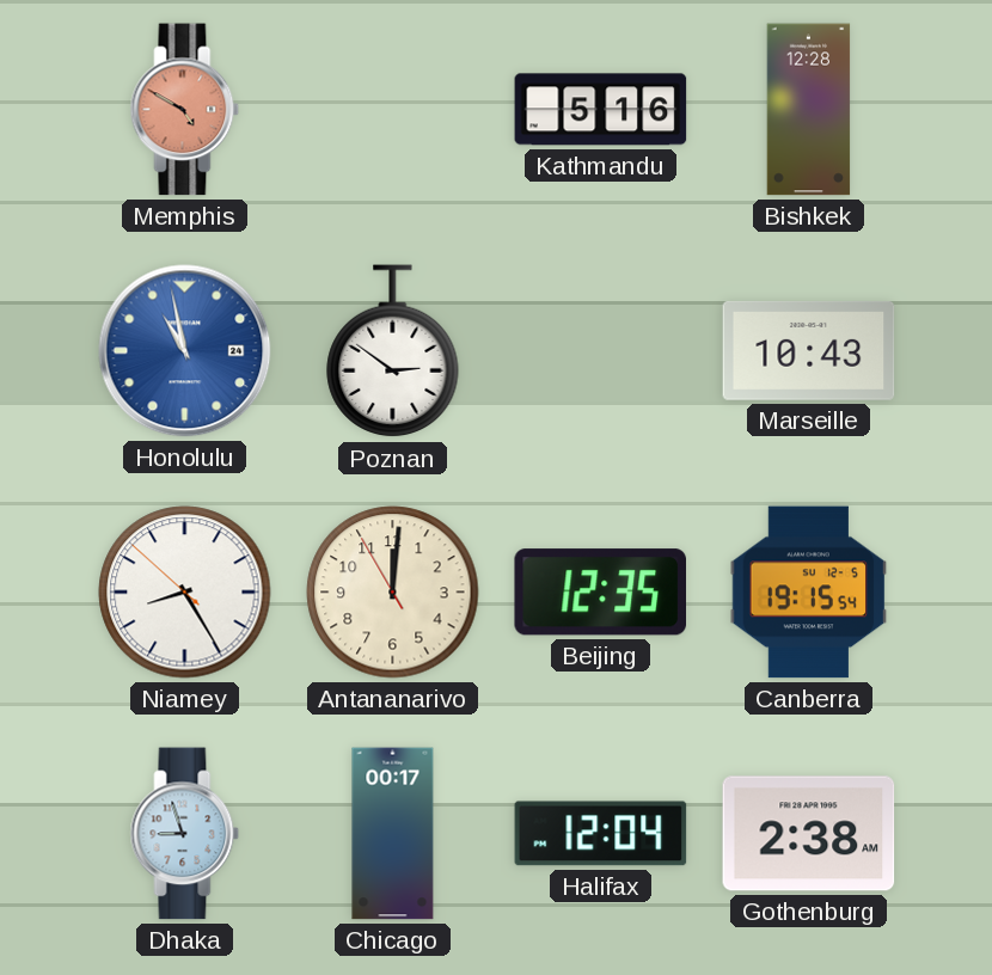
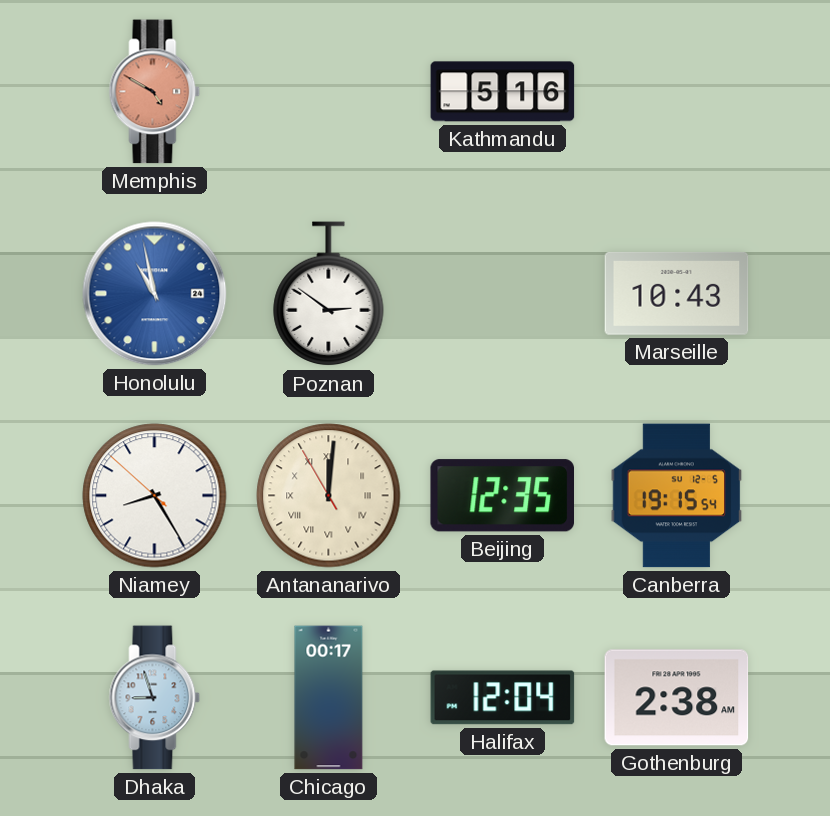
Bishkek: 12:28 -> none (809, 110)
Antananarivo numerals: Arabic -> Roman (329, 496)
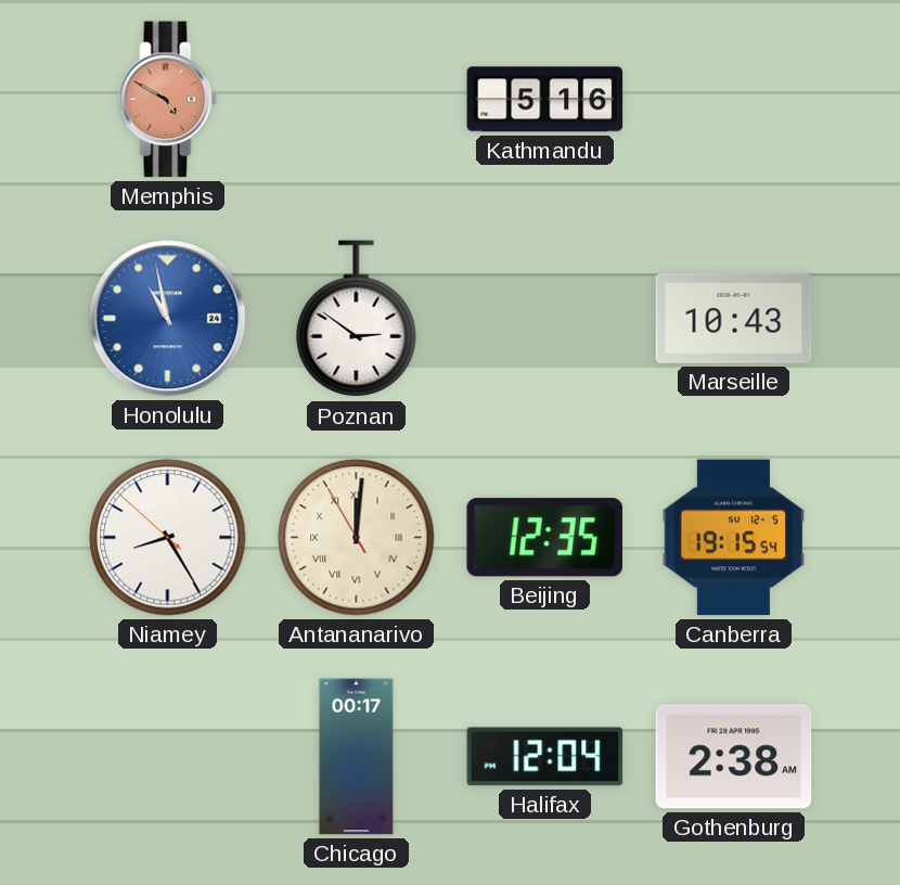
Dhaka: 8:57 -> none (155, 698)
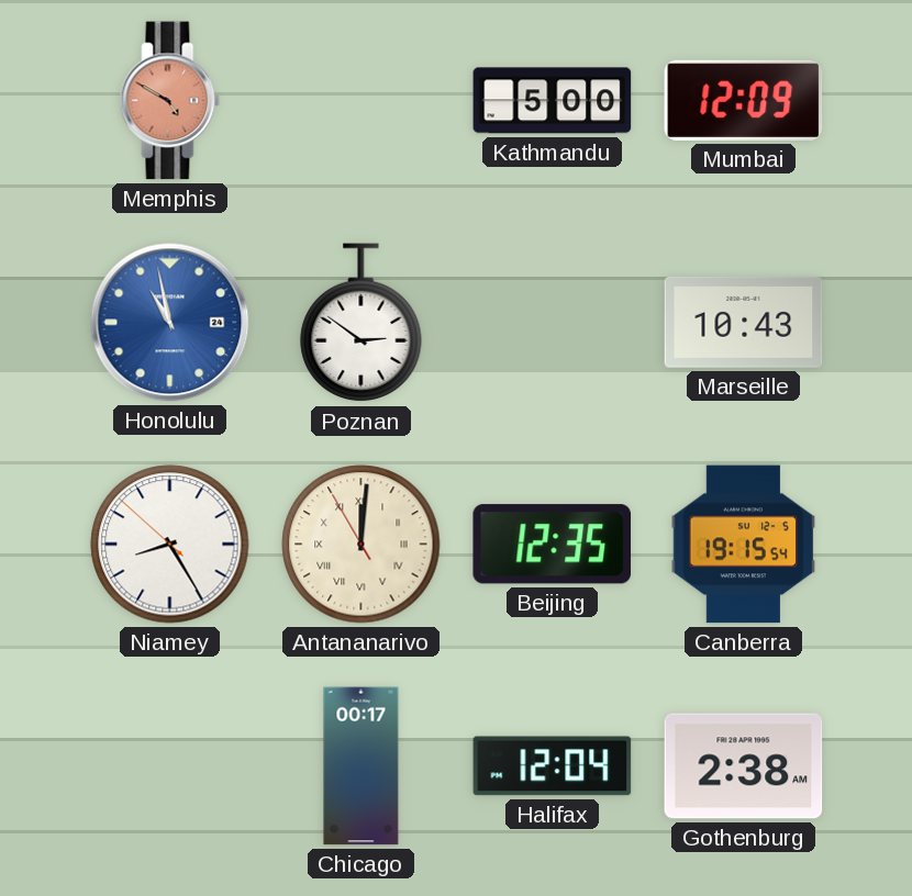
Kathmandu: 5:16 -> 5:00 (553, 101)
Mumbai: none -> 12:09 (744, 100)
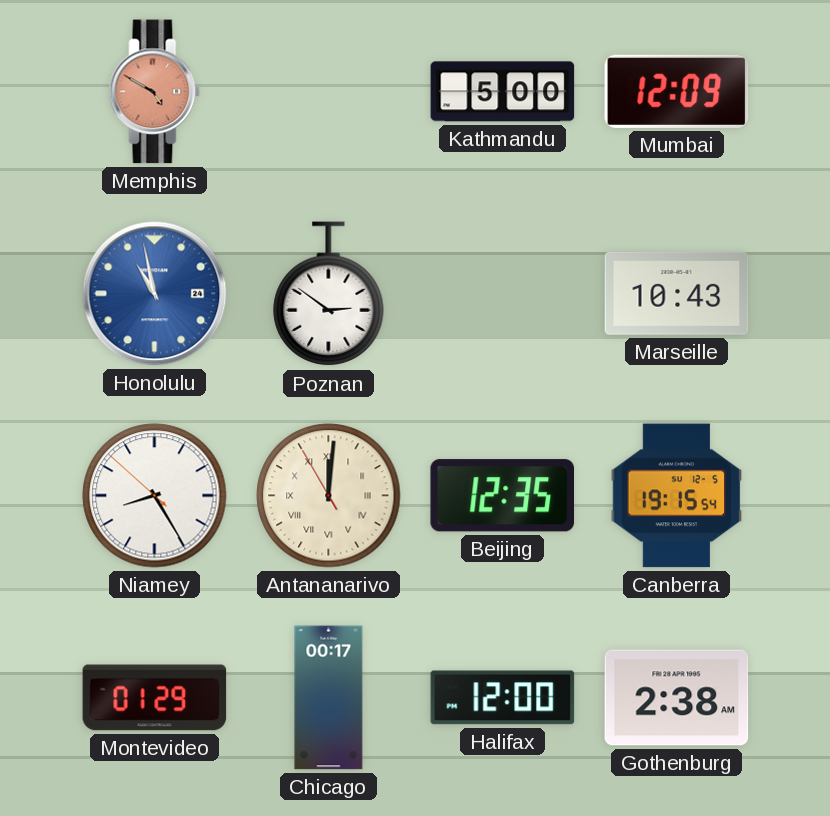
Montevideo: none -> 01:29 (155, 698)
Halifax: 12:04 -> 12:00 (503, 698)
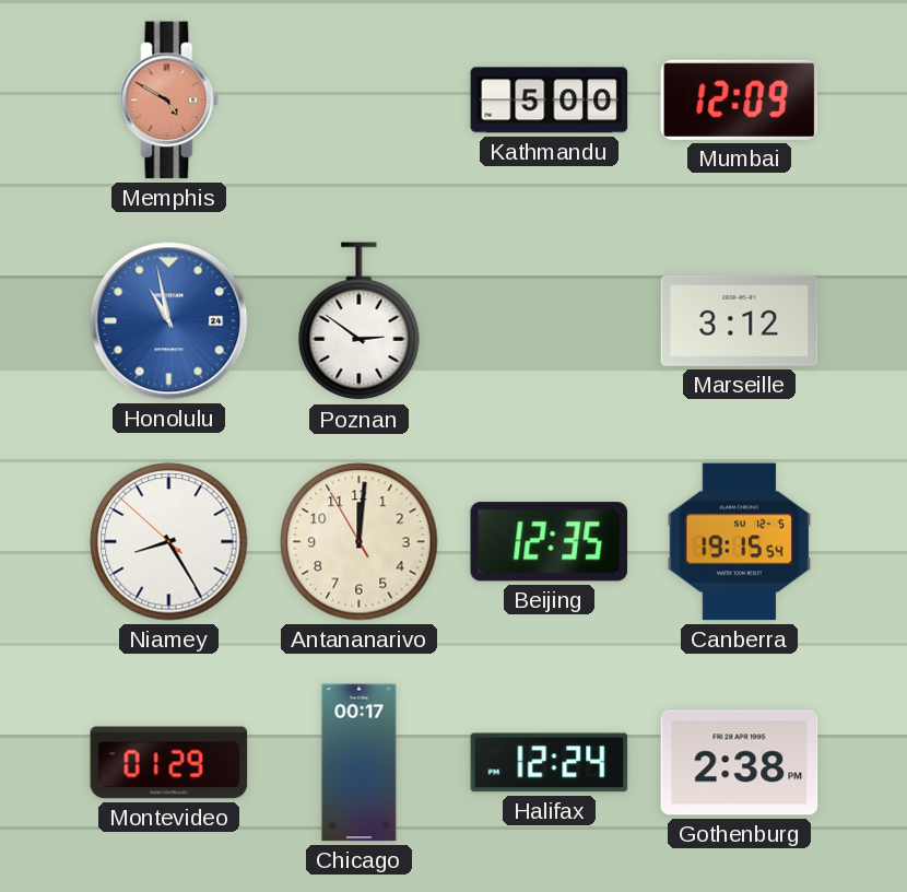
Marseille: 10:43 -> 3:12 (740, 320)
Antananarivo numerals: Roman -> Arabic (360, 542)
Halifax: 12:00 -> 12:24 (550, 763)
Gothenburg: 2:38 AM -> 2:38 PM (740, 763)
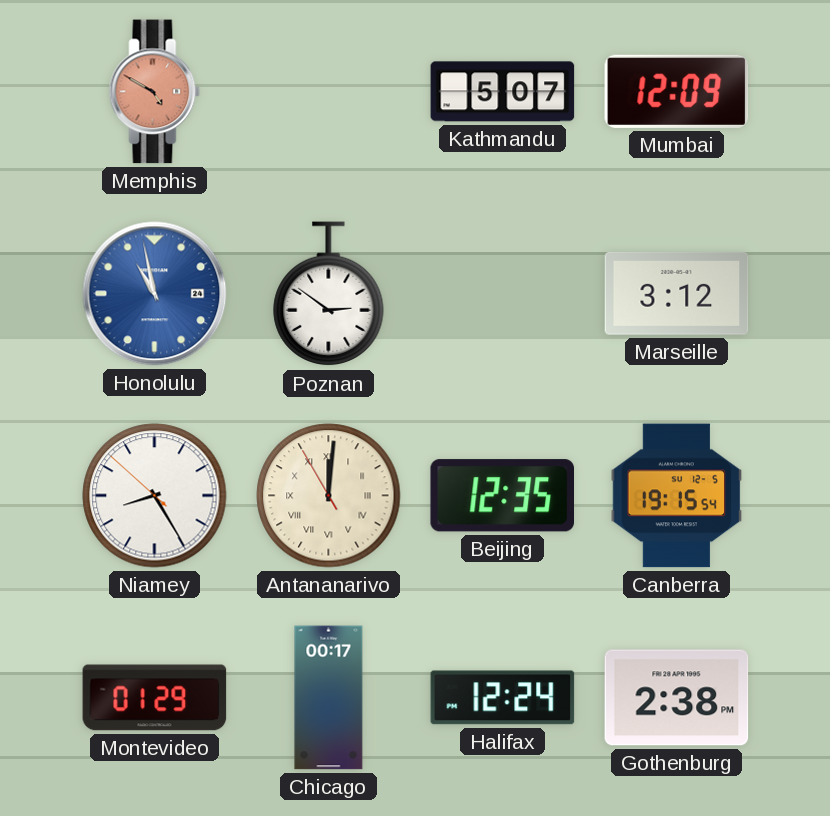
Kathmandu: 5:00 -> 5:07 (503, 92)
Antananarivo numerals: Arabic -> Roman (329, 496)
